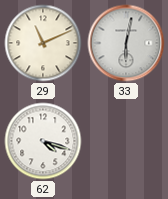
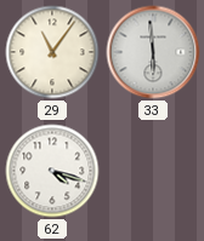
29: 11:11 -> 11:06 (52, 52)
33: 6:02 -> 5:59 (153, 52)
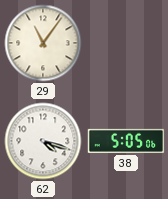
33: 5:59 -> none (153, 52)
38: none -> 5:05 (126, 141)
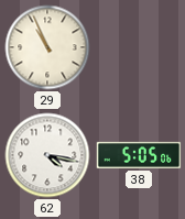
29: 11:06 -> 10:56 (47, 47)
62: 4:18 -> 4:17 (47, 155)
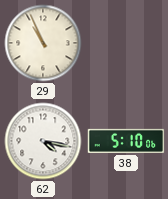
38: 5:05 -> 5:10 (126, 141)
